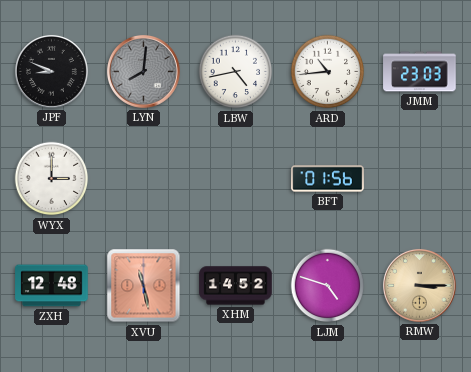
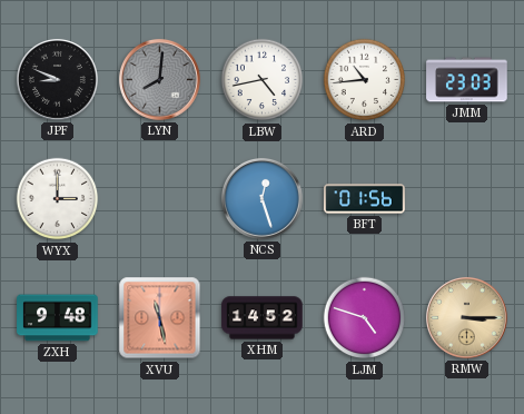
NCS: none -> 12:27 (261, 198)
ZXH: 12:48 -> 9:48 (58, 318)
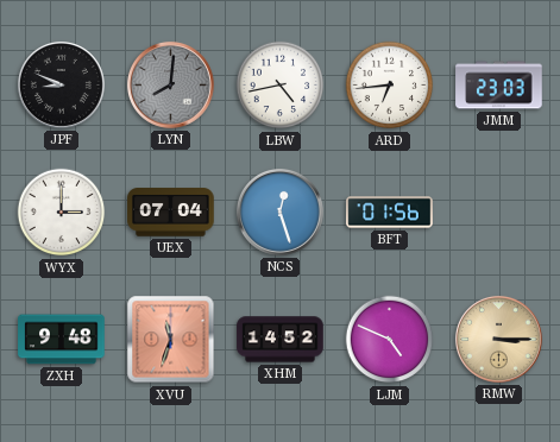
ARD: 10:44 -> 6:44 (390, 86)
UEX: none -> 07:04 (171, 213)
XVU: 11:28 -> 11:33 (171, 340)
LJM: 4:48 -> 4:49 (390, 340)
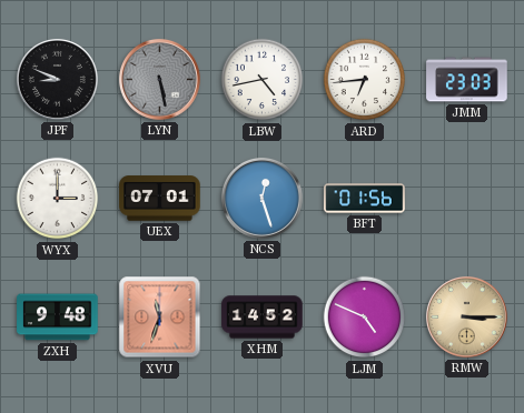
LYN: 8:01 -> 5:28 (159, 79)
UEX: 07:04 -> 07:01 (160, 199)
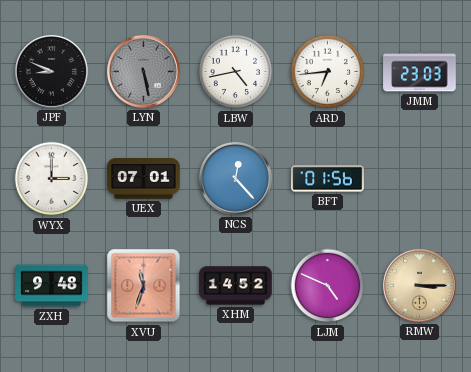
NCS: 12:27 -> 12:23 (235, 178)
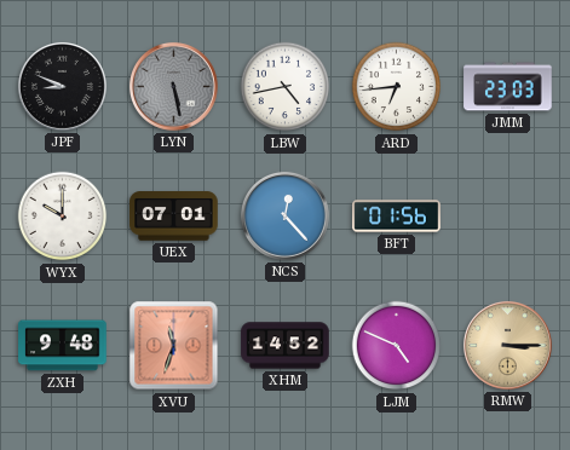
WYX: 3:00 -> 10:00 (63, 217)
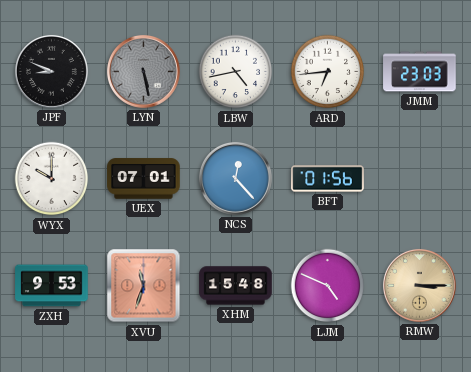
ZXH: 9:48 -> 9:53 (52, 286)
XHM: 14:52 -> 15:48 (236, 286)
